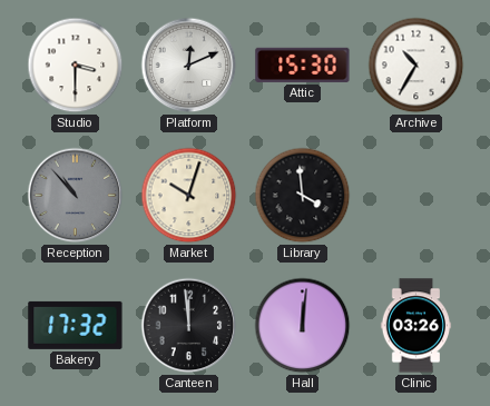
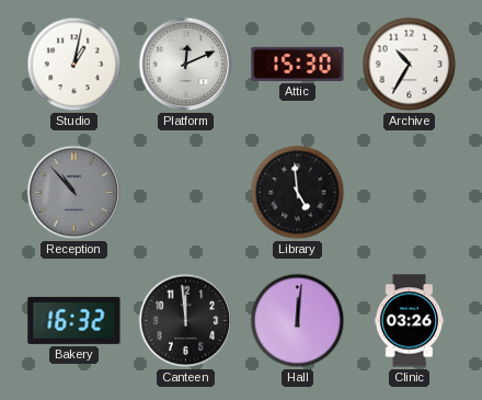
Studio: 3:30 -> 1:02 (74, 65)
Market: 10:03 -> none (189, 196)
Library: 3:59 -> 4:59 (298, 193)
Bakery: 17:32 -> 16:32 (74, 320)
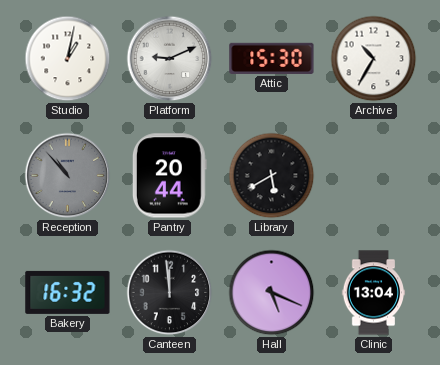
Platform: 12:11 -> 9:11 (170, 59)
Pantry: none -> 20:44 (169, 176)
Library: 4:59 -> 5:40 (272, 176)
Hall: 12:01 -> 5:19 (272, 293)
Clinic: 03:26 -> 13:04 (374, 293)
